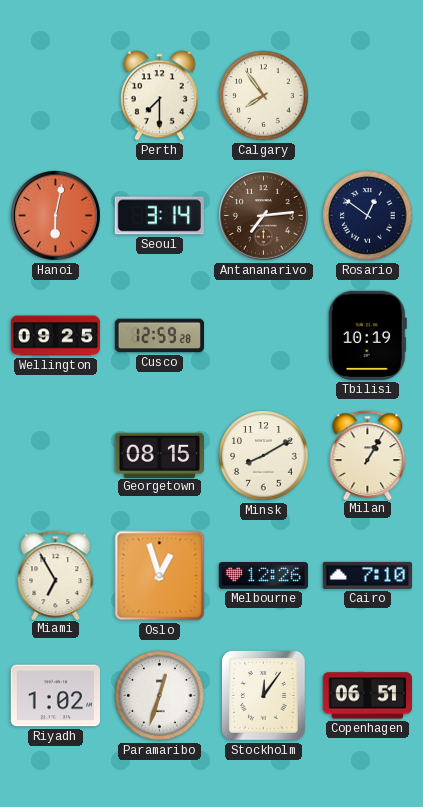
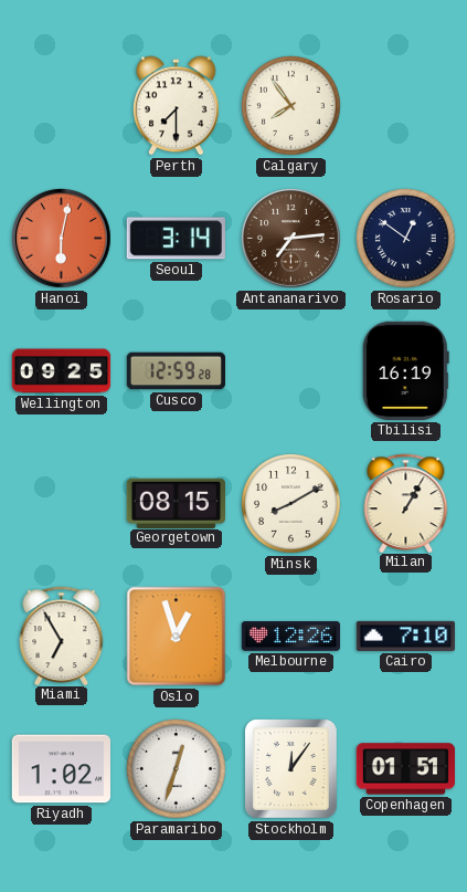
Tbilisi: 10:19 -> 16:19 (405, 370)
Copenhagen: 06:51 -> 01:51 (405, 769)
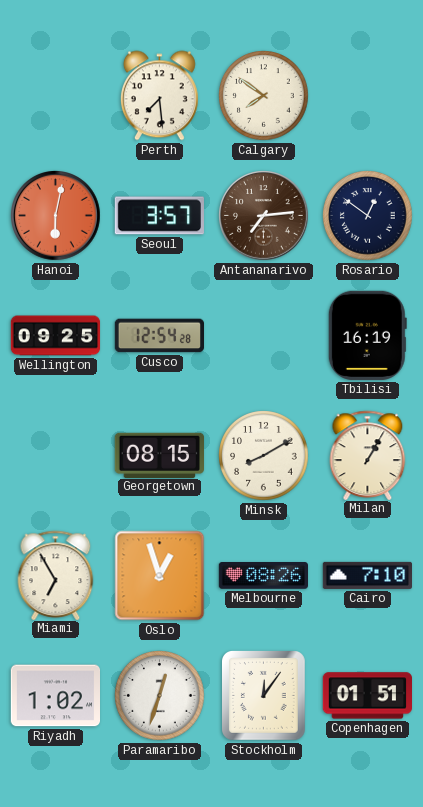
Perth: 7:30 -> 7:29 (159, 96)
Calgary: 7:54 -> 7:51 (264, 96)
Seoul: 3:14 -> 3:57 (159, 216)
Cusco: 12:59 -> 12:54 (159, 336)
Melbourne: 12:26 -> 08:26 (263, 576)
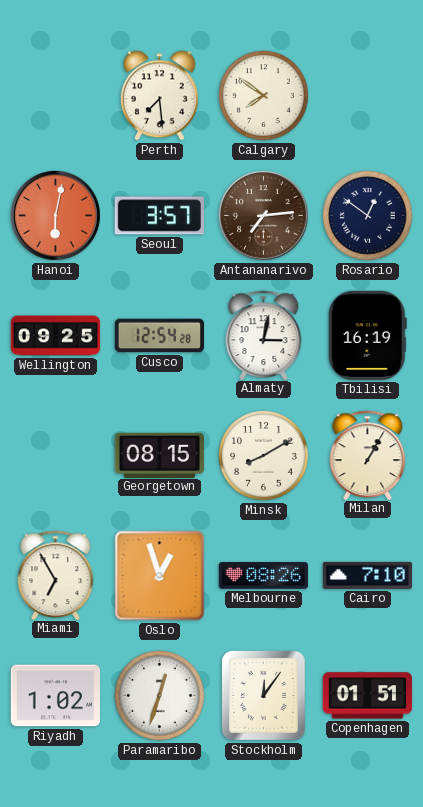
Almaty: none -> 3:02 (264, 335)
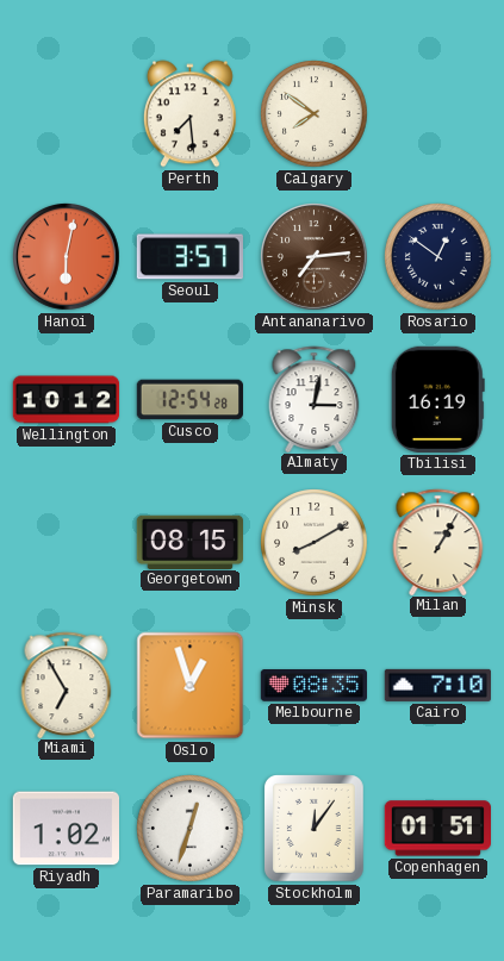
Wellington: 09:25 -> 10:12 (67, 400)
Melbourne: 08:26 -> 08:35 (313, 686)
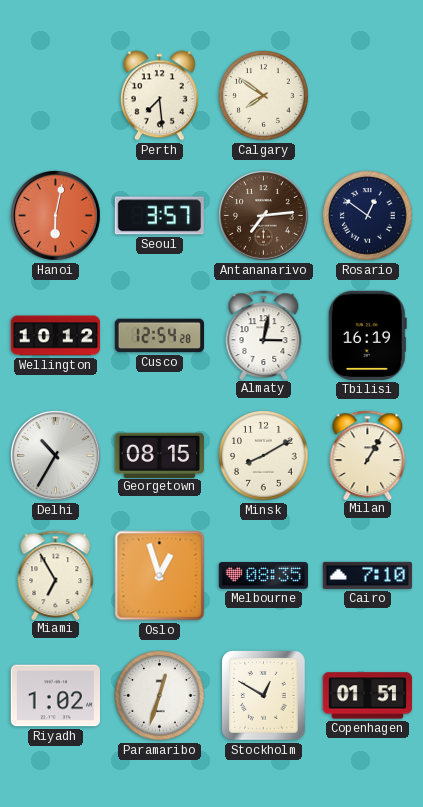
Delhi: none -> 10:35 (56, 456)
Stockholm: 12:06 -> 12:50 (264, 696)
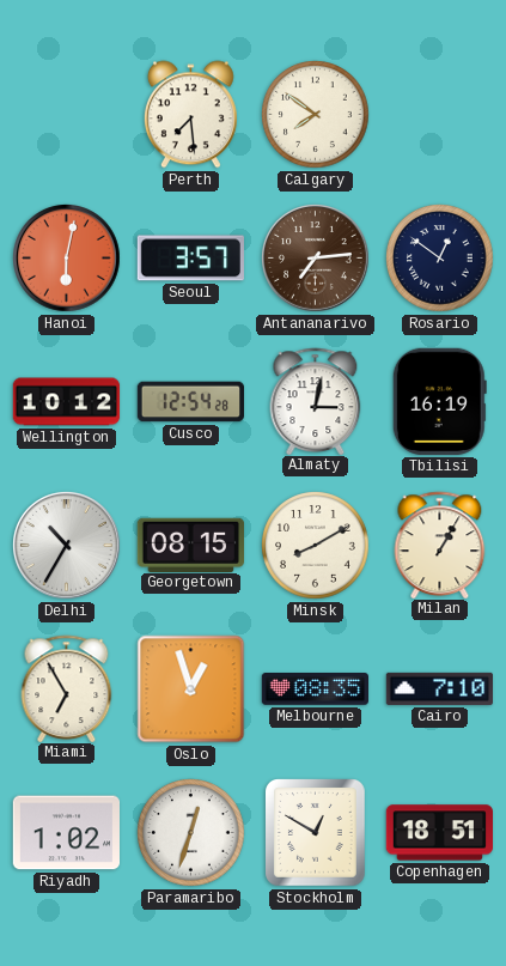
Copenhagen: 01:51 -> 18:51 (439, 833)
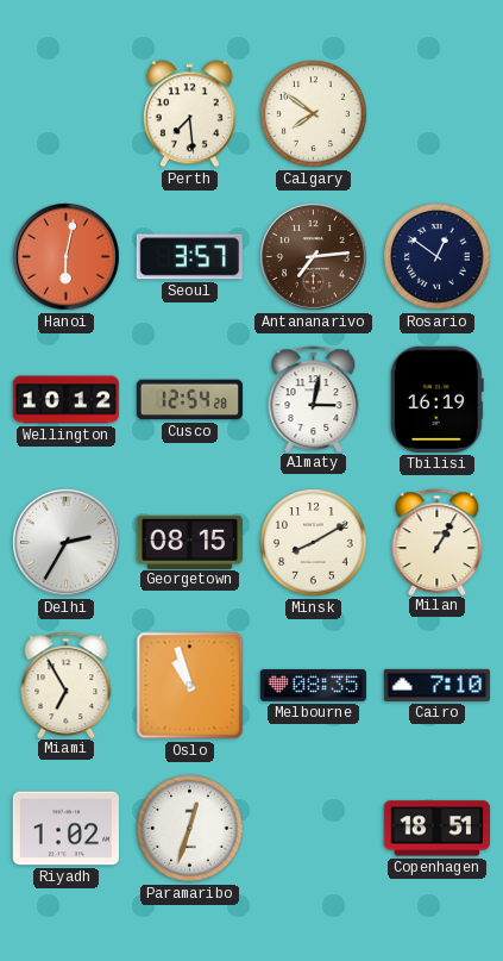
Delhi: 10:35 -> 2:35 (67, 543)
Oslo: 12:57 -> 10:57 (190, 686)
Stockholm: 12:50 -> none (316, 833)
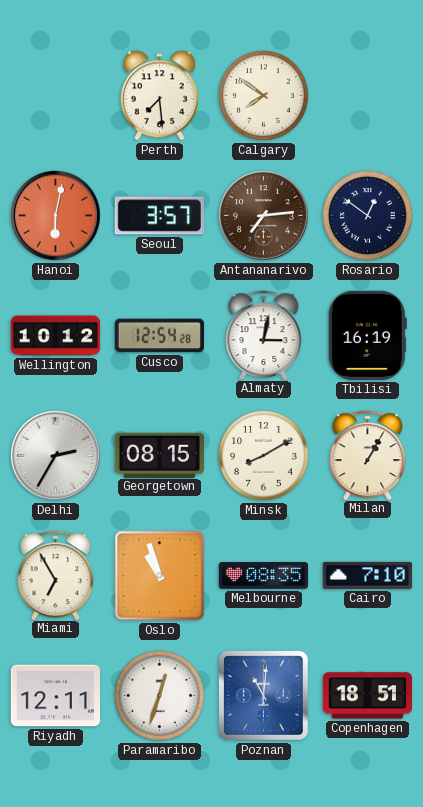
Riyadh: 1:02 -> 12:11 (55, 696)
Poznan: none -> 11:01 (263, 695)
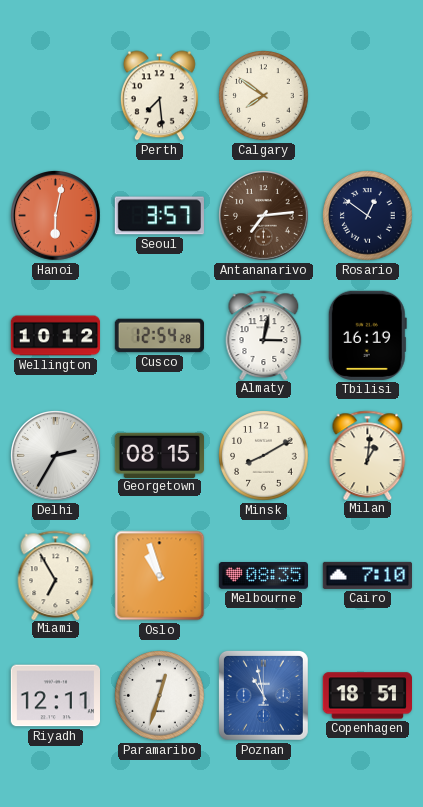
Milan: 1:05 -> 1:01 (368, 455)
Poznan: 11:01 -> 10:58 (263, 695)
